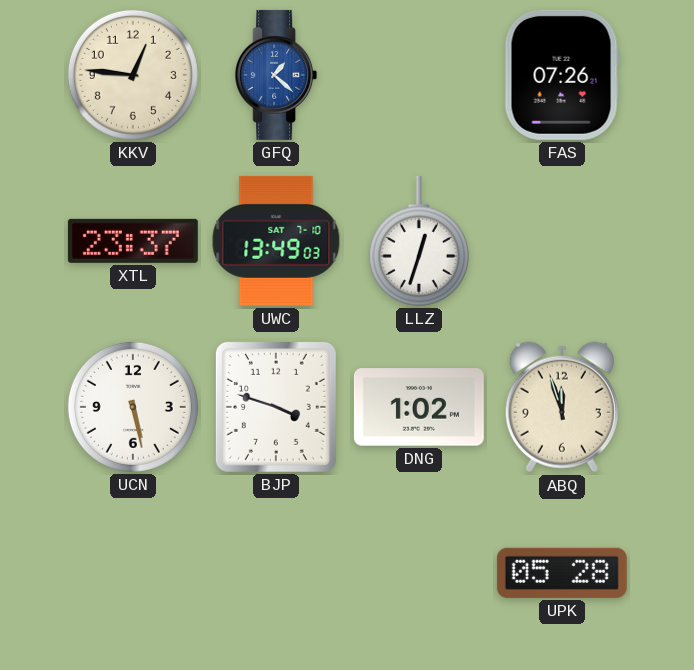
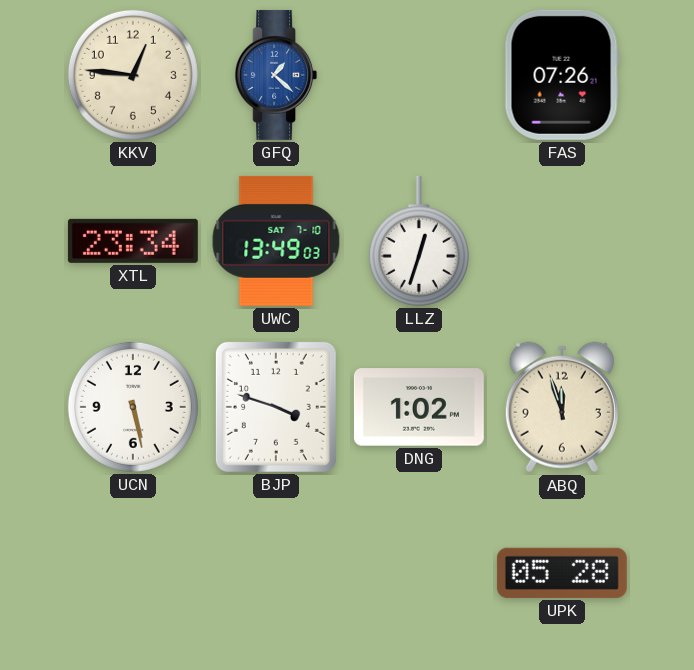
XTL: 23:37 -> 23:34 (133, 241)
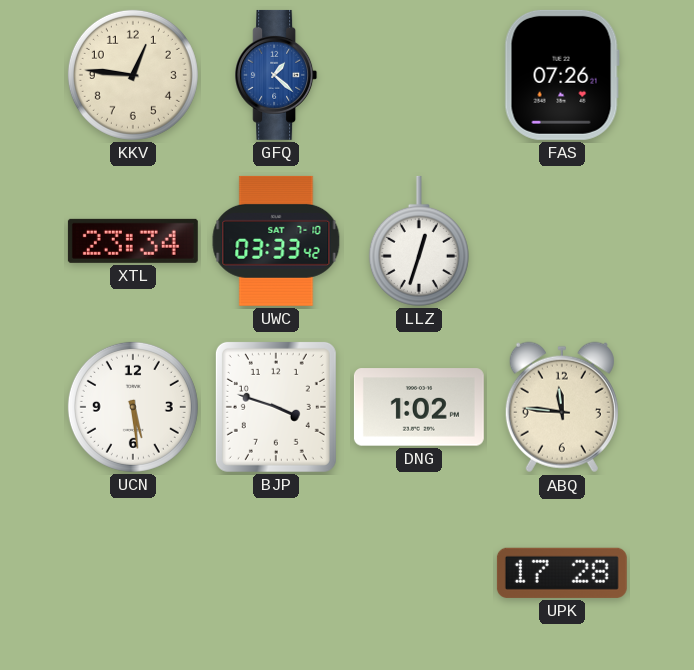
UWC: 13:49 -> 03:33 (276, 241)
UCN: 5:28 -> 5:29 (133, 407)
ABQ: 11:57 -> 11:46 (562, 407)
UPK: 05:28 -> 17:28 (562, 573)
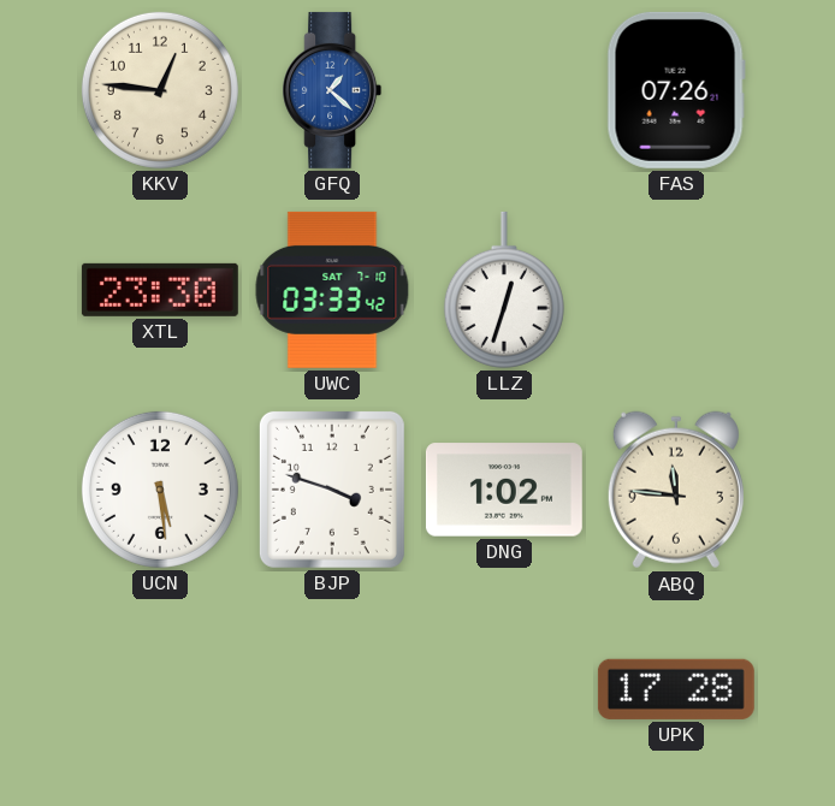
XTL: 23:34 -> 23:30 (160, 290)
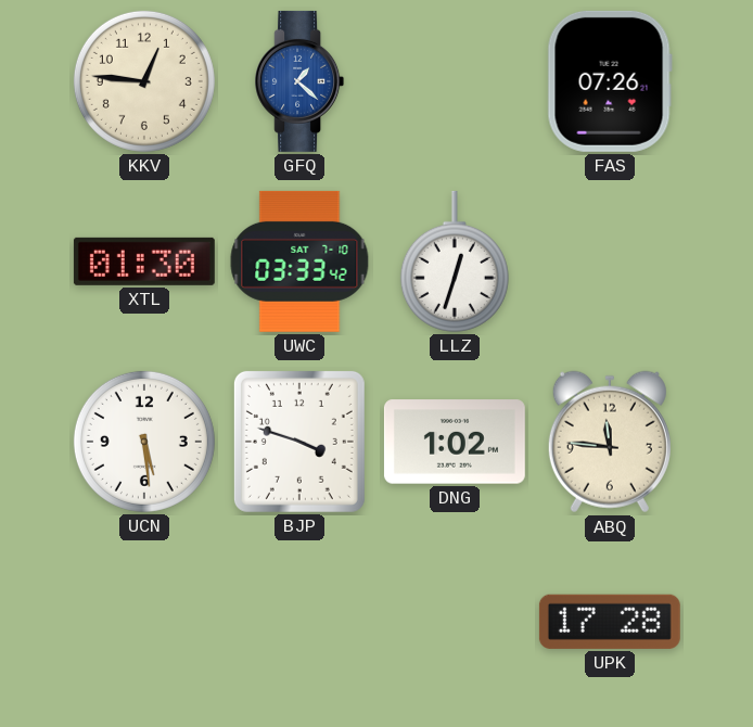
XTL: 23:30 -> 01:30 (144, 262)
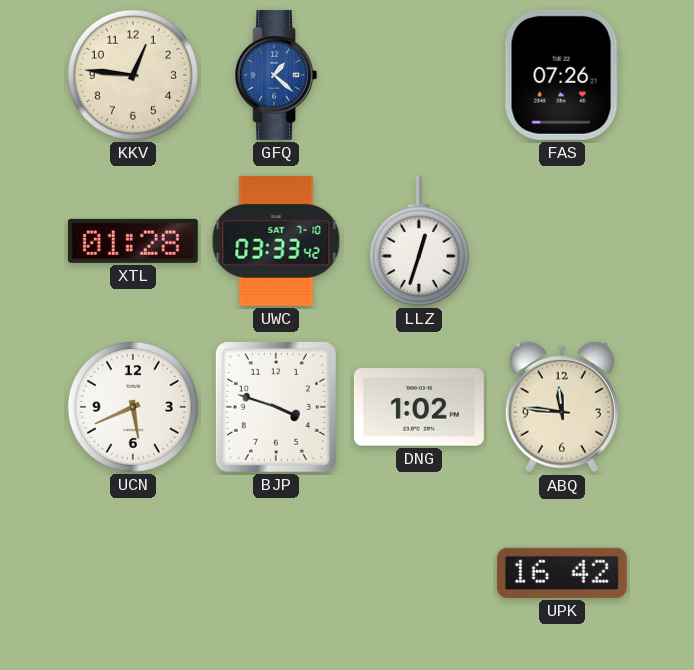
XTL: 01:30 -> 01:28 (133, 241)
UCN: 5:29 -> 5:41 (133, 407)
UPK: 17:28 -> 16:42 (562, 573)
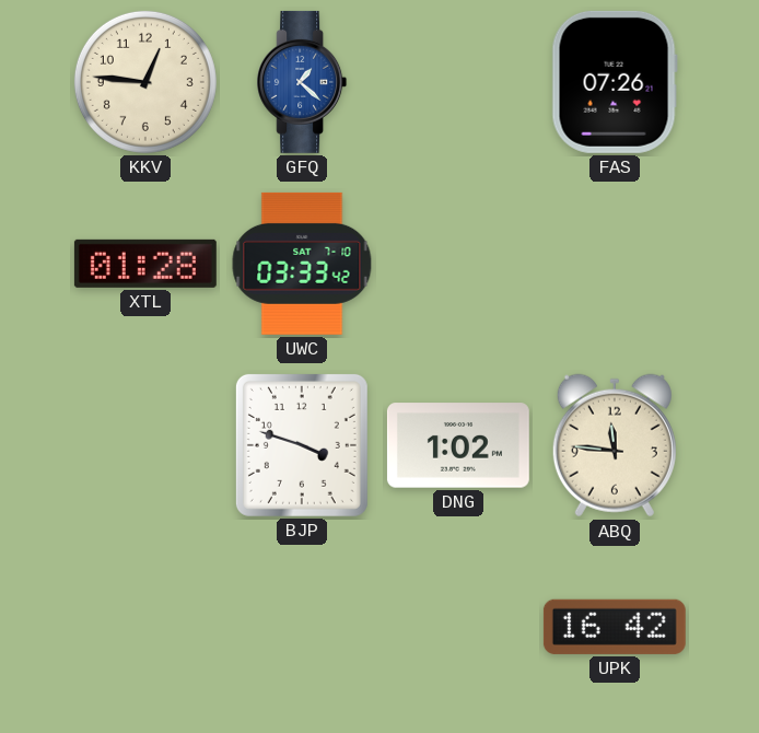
LLZ: 12:33 -> none (419, 241)
UCN: 5:41 -> none (133, 407)
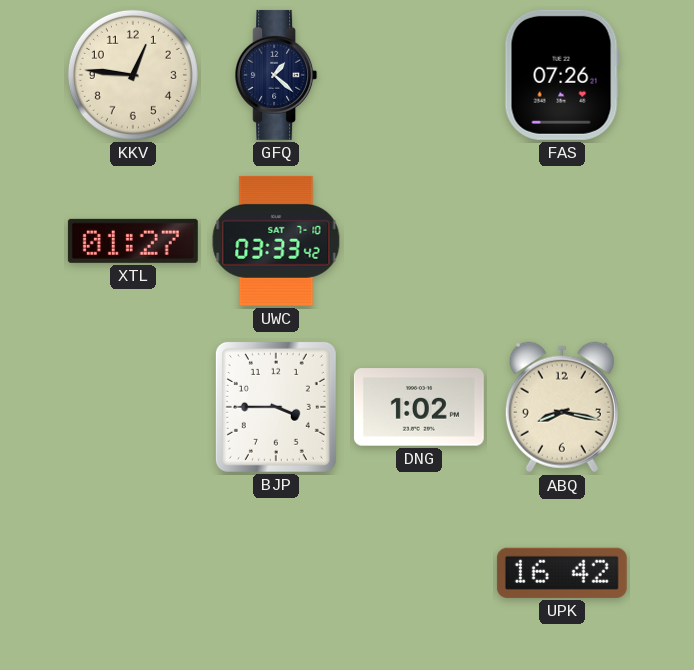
GFQ dial: blue -> navy (276, 75)
XTL: 01:28 -> 01:27 (133, 241)
BJP: 3:48 -> 3:45 (276, 407)
ABQ: 11:46 -> 8:17 (562, 407)
